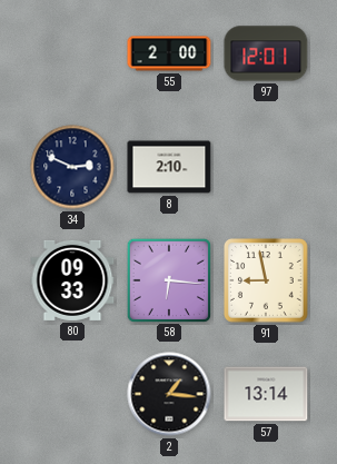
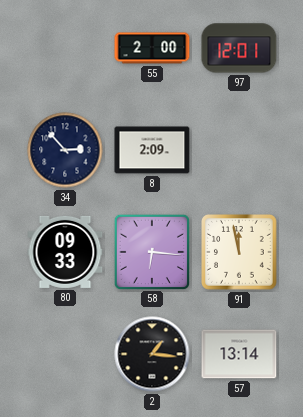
34: 2:49 -> 2:53 (65, 150)
8: 2:10 -> 2:09 (152, 150)
91: 8:58 -> 11:58 (240, 253)
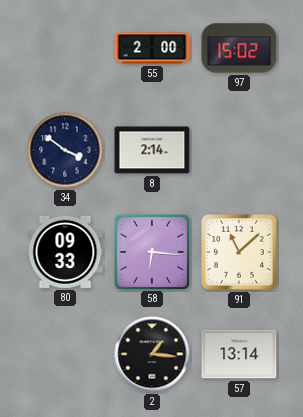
97: 12:01 -> 15:02 (239, 48)
34: 2:53 -> 3:51 (65, 150)
8: 2:09 -> 2:14 (152, 150)
91: 11:58 -> 11:08 (240, 253)
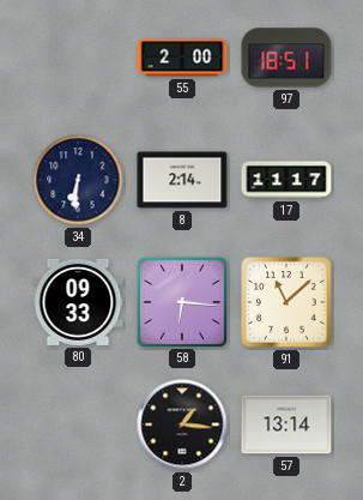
97: 15:02 -> 18:51 (286, 58)
34: 3:51 -> 6:31 (78, 180)
17: none -> 11:17 (286, 180)
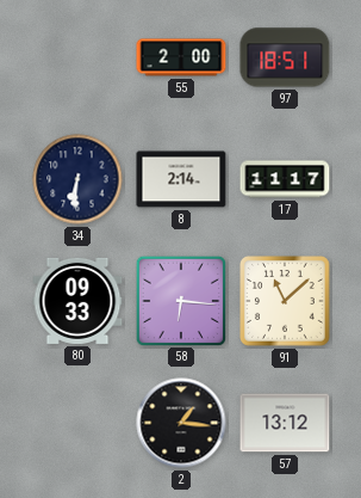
57: 13:14 -> 13:12 (285, 423)
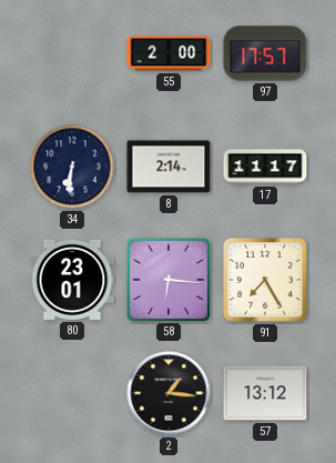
97: 18:51 -> 17:57 (265, 53)
80: 09:33 -> 23:01 (72, 280)
91: 11:08 -> 7:25 (266, 281)
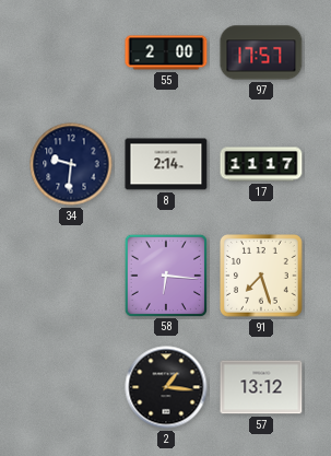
34: 6:31 -> 9:31 (71, 164)
80: 23:01 -> none (72, 280)
91: 7:25 -> 7:27 (262, 277)
